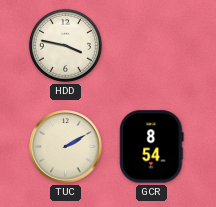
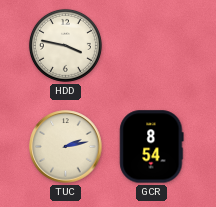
TUC: 2:10 -> 2:13 (66, 147)
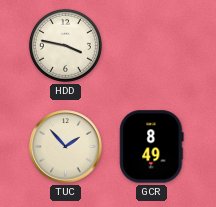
TUC: 2:13 -> 1:53 (66, 147)
GCR: 8:54 -> 8:49 (152, 147)
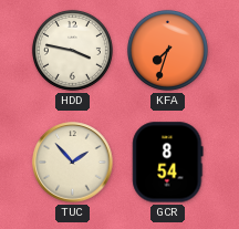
KFA: none -> 7:33 (167, 50)
GCR: 8:49 -> 8:54 (168, 163)
